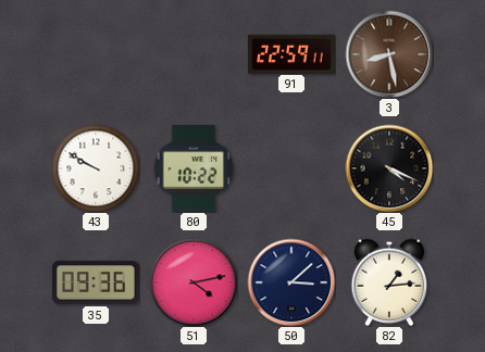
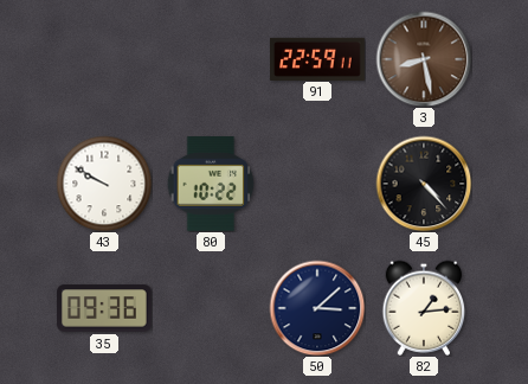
45: 4:19 -> 4:23 (424, 184)
51: 4:13 -> none (194, 282)
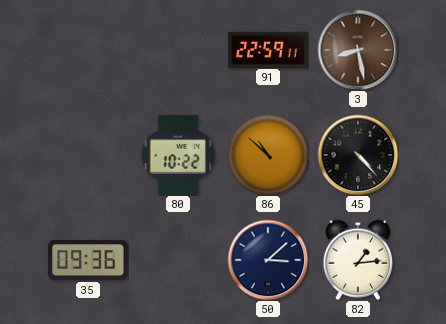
43: 9:50 -> none (104, 184)
86: none -> 10:52 (268, 155)
